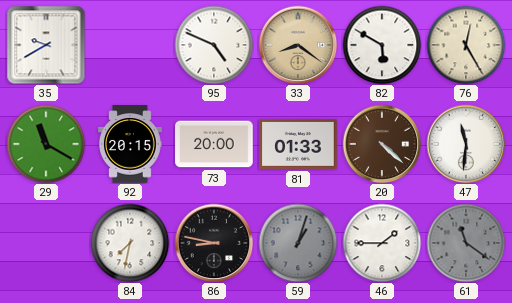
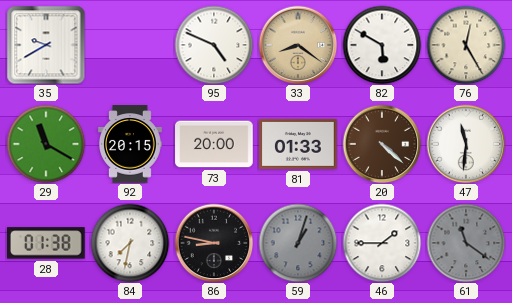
28: none -> 01:38 (47, 243)
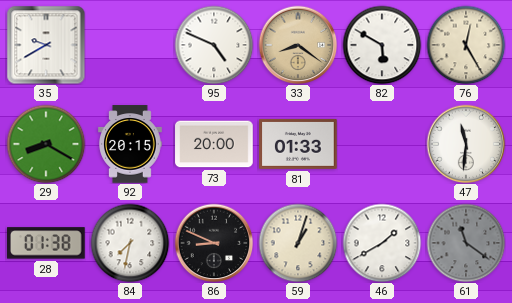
29: 11:20 -> 8:20 (46, 144)
20: 4:22 -> none (382, 144)
86: 8:47 -> 8:49 (214, 243)
59 dial: grey -> cream (298, 243)
46: 1:45 -> 1:40 (382, 243)
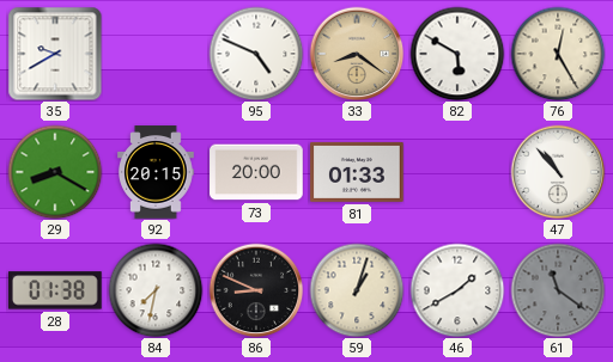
47: 11:31 -> 10:53 (558, 172)
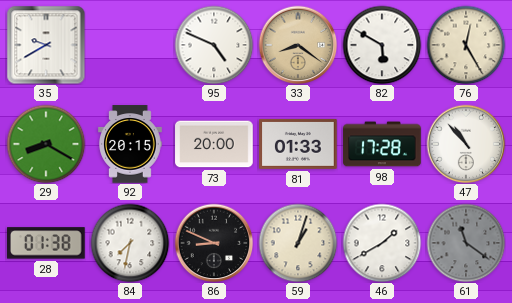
98: none -> 17:28 (382, 144)
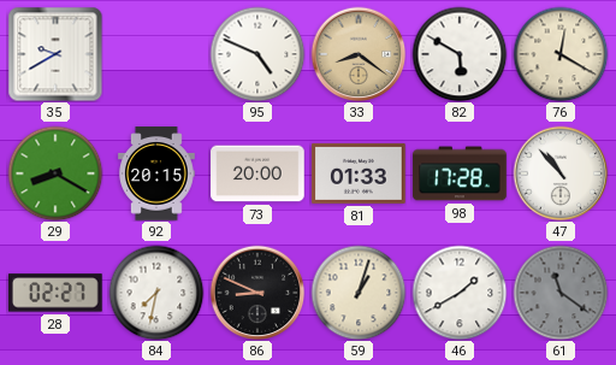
76: 12:25 -> 12:20 (561, 54)
28: 01:38 -> 02:27 (57, 293)
